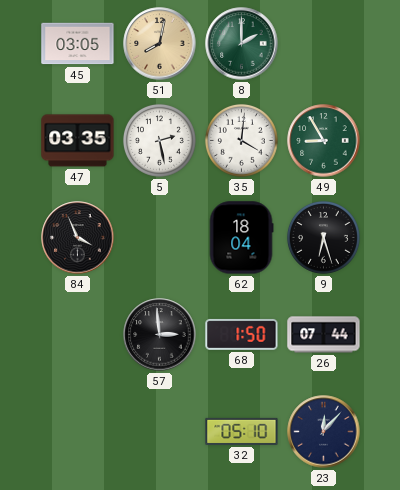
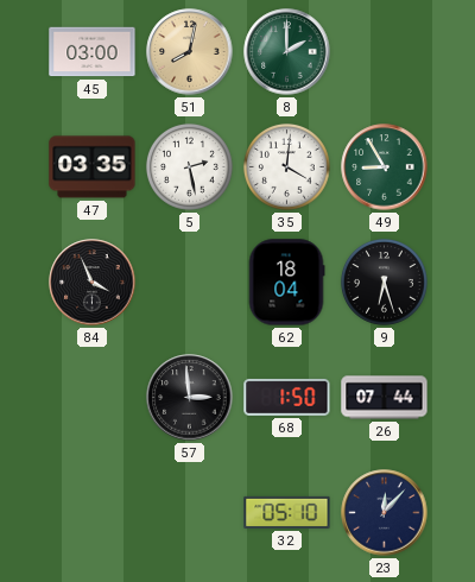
45: 03:05 -> 03:00 (93, 52)
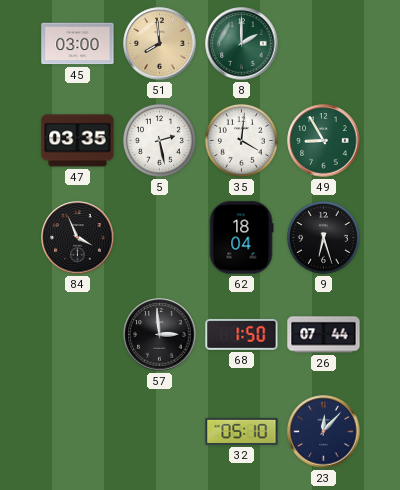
51: 8:02 -> 7:59 (160, 44)
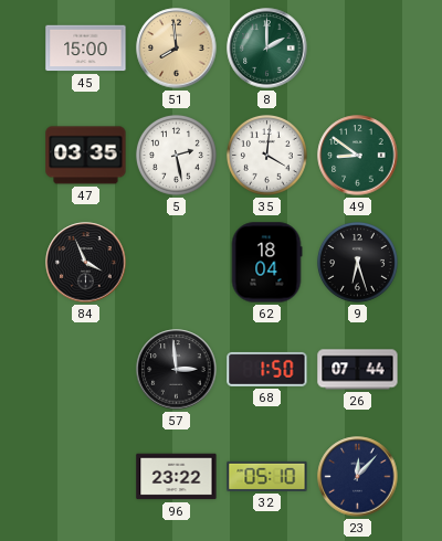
45: 03:00 -> 15:00 (86, 49)
49: 8:55 -> 8:51 (358, 156)
96: none -> 23:22 (177, 477)
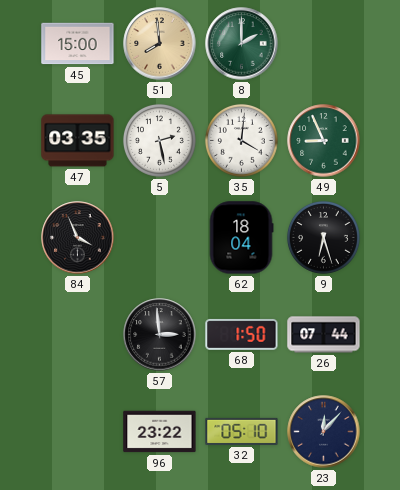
49: 8:51 -> 8:56 (324, 141)
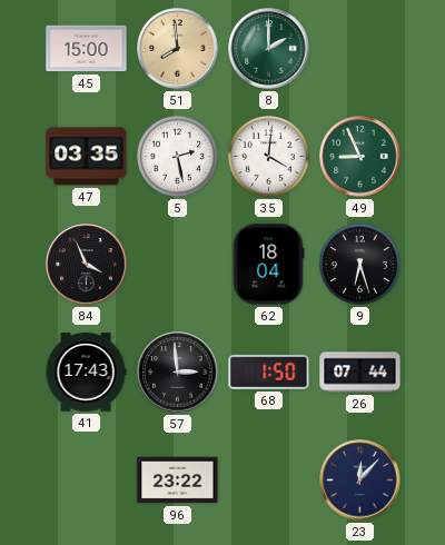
41: none -> 17:43 (86, 373)
32: 05:10 -> none (242, 431)
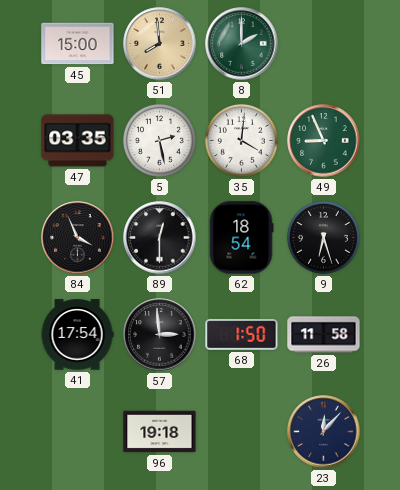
89: none -> 12:30 (160, 238)
62: 18:04 -> 18:54 (241, 238)
41: 17:43 -> 17:54 (77, 335)
26: 07:44 -> 11:58 (324, 335)
96: 23:22 -> 19:18 (160, 432)
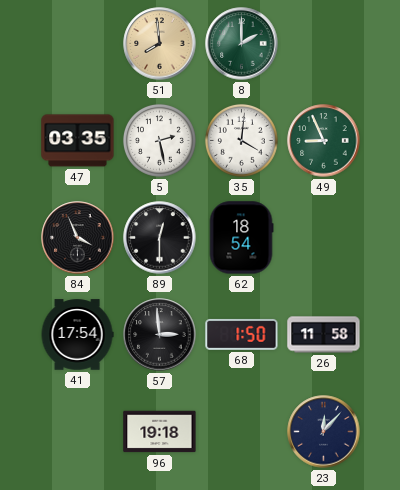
45: 15:00 -> none (78, 44)
9: 6:27 -> none (323, 237)
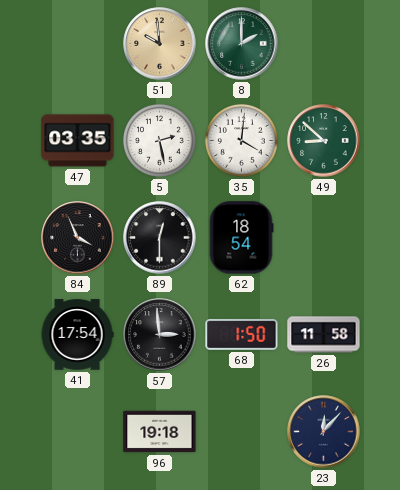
51: 7:59 -> 9:59 (160, 44)
49: 8:56 -> 8:52 (324, 141)
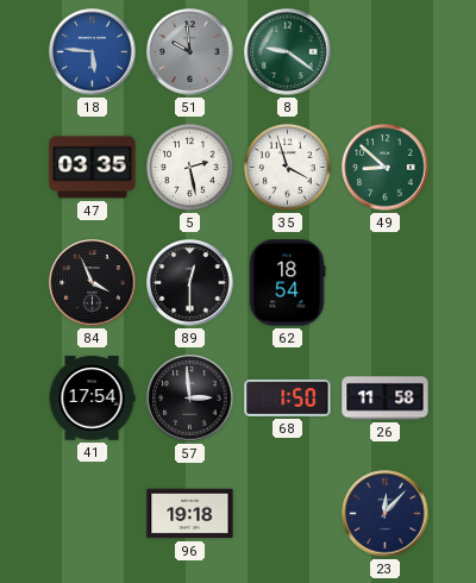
18: none -> 5:46 (93, 52)
51 dial: champagne -> grey (190, 52)
8: 2:00 -> 9:21 (288, 52)
35: 4:01 -> 3:57 (287, 167)
